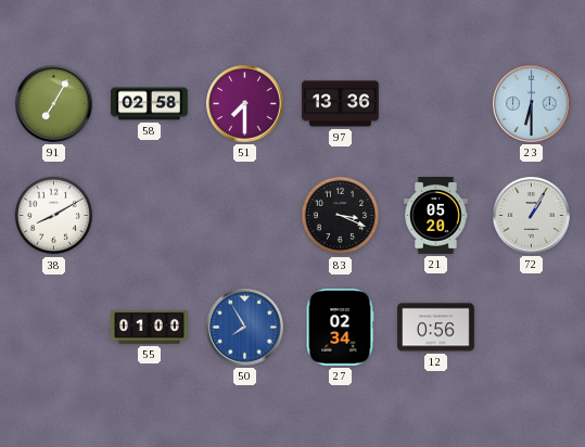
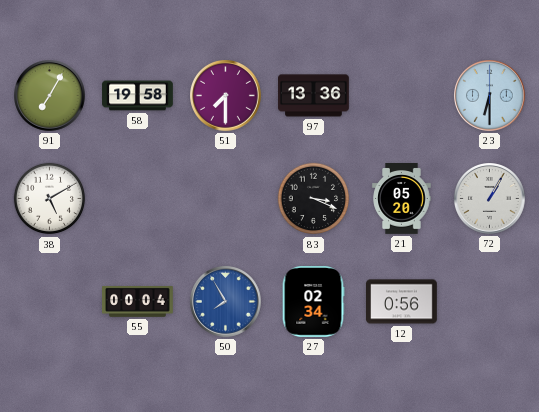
58: 02:58 -> 19:58 (138, 96)
38: 8:10 -> 5:10 (50, 199)
55: 01:00 -> 00:04 (138, 302)
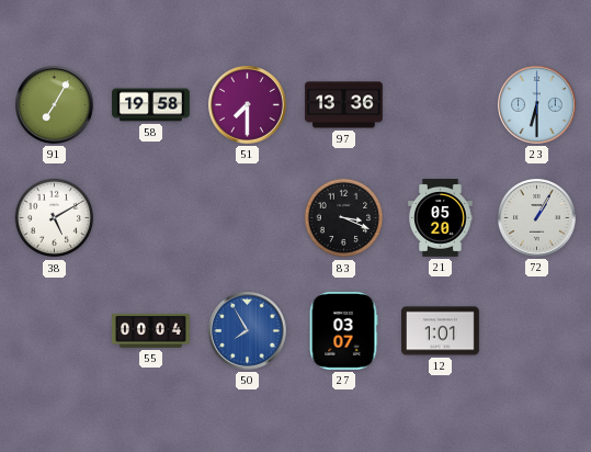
27: 02:34 -> 03:07 (343, 331)
12: 0:56 -> 1:01 (441, 331)
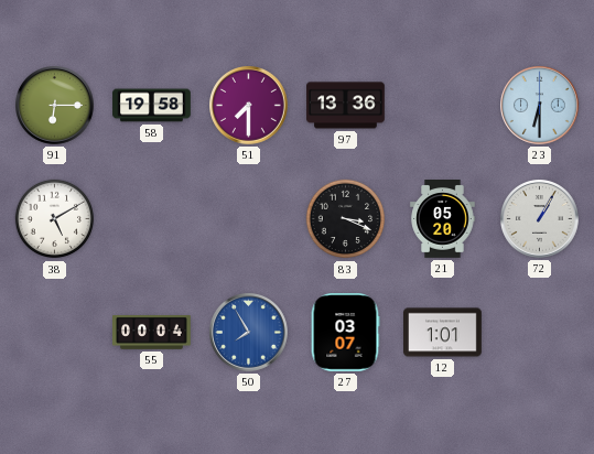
91: 7:05 -> 6:15 (55, 106)
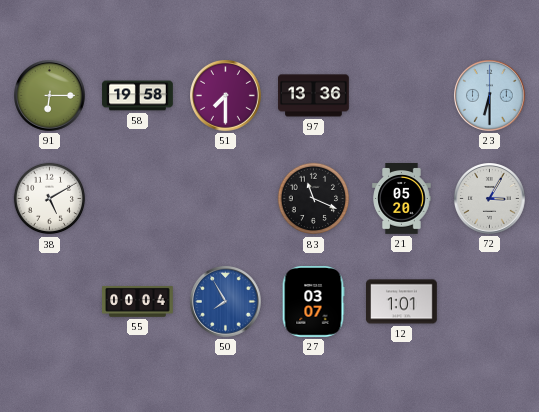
83: 3:19 -> 11:19 (314, 199)
72: 1:05 -> 3:05 (490, 199)
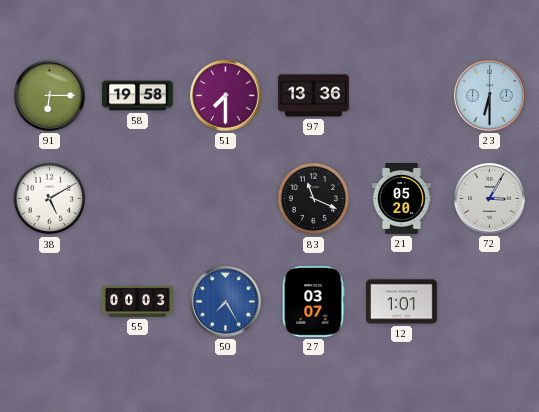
55: 00:04 -> 00:03 (138, 302)
50: 7:55 -> 7:25 (226, 302)
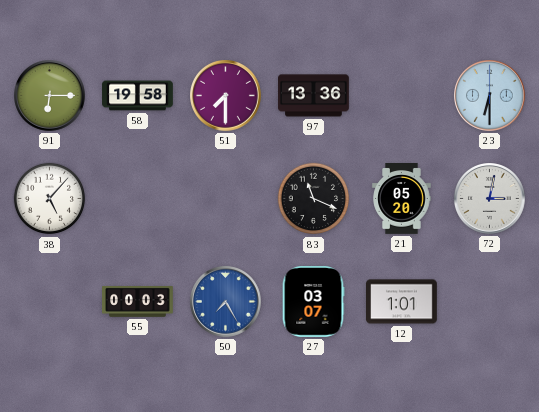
38: 5:10 -> 5:07 (50, 199)
72: 3:05 -> 3:02 (490, 199)
